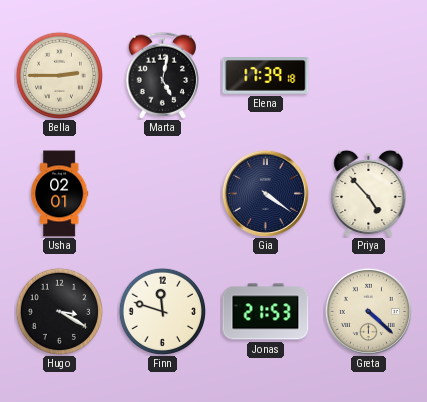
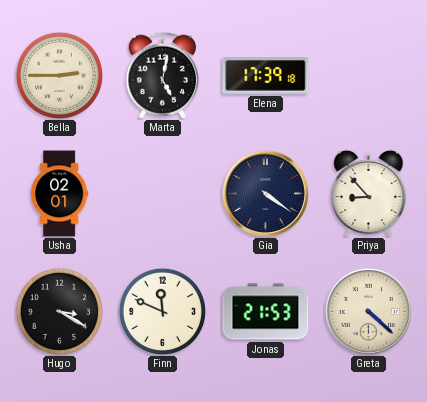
Priya: 4:53 -> 8:53 (369, 193)
Finn: 11:48 -> 11:49 (162, 311)
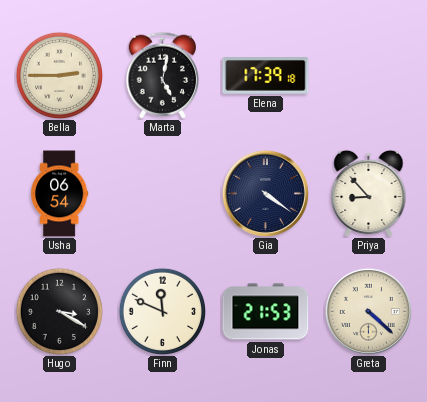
Usha: 02:01 -> 06:54 (60, 194)
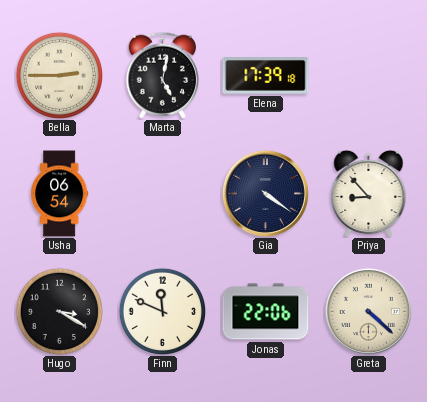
Jonas: 21:53 -> 22:06 (266, 312)
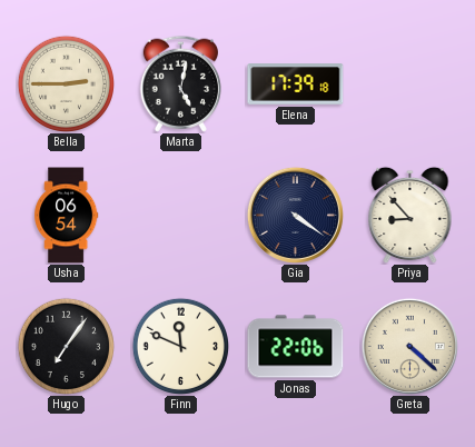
Hugo: 3:20 -> 7:06 (66, 346)
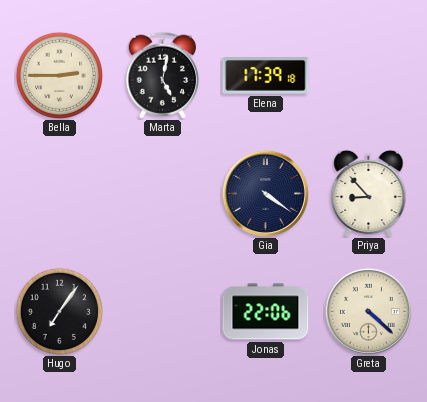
Usha: 06:54 -> none (67, 216)
Finn: 11:49 -> none (180, 346)
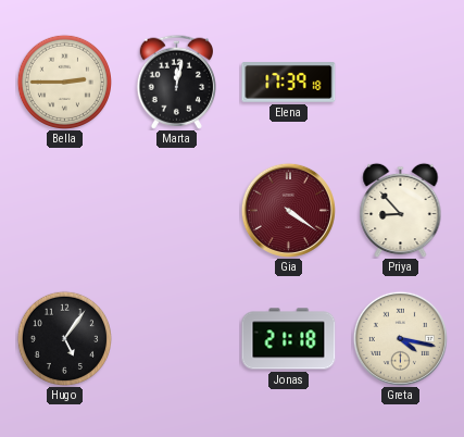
Marta: 5:02 -> 12:02 (176, 82)
Gia dial: navy -> burgundy (288, 210)
Hugo: 7:06 -> 5:06 (64, 338)
Jonas: 22:06 -> 21:18 (289, 339)
Greta: 4:22 -> 4:17 (400, 338)
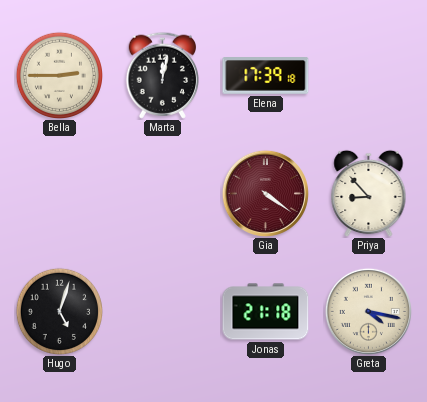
Hugo: 5:06 -> 5:03 (59, 311)
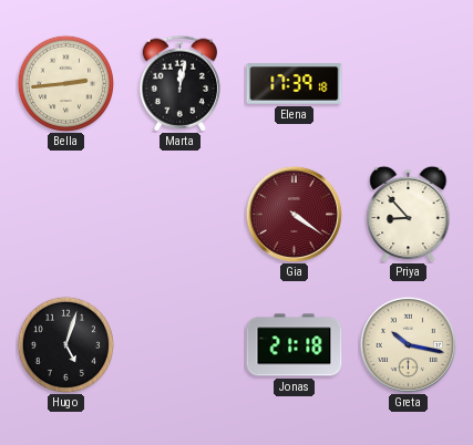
Bella: 2:45 -> 2:44 (65, 83)
Greta: 4:17 -> 10:17 (408, 344)
